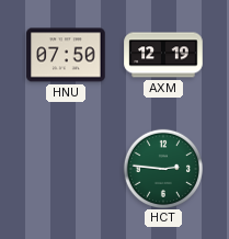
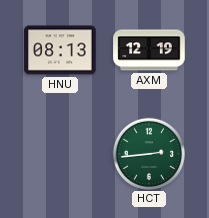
HNU: 07:50 -> 08:13 (60, 50)
HCT: 2:46 -> 2:44 (148, 153)
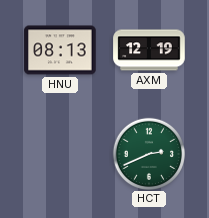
HCT: 2:44 -> 2:41 (148, 153)
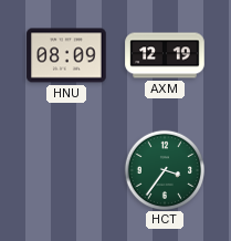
HNU: 08:13 -> 08:09 (66, 55)
HCT: 2:41 -> 3:36 (164, 169)
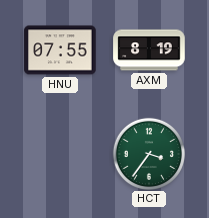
HNU: 08:09 -> 07:55 (60, 50)
AXM: 12:19 -> 8:19 (149, 50)
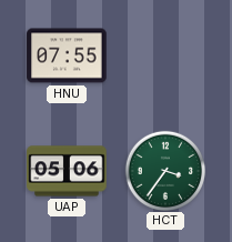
AXM: 8:19 -> none (149, 50)
UAP: none -> 05:06 (67, 171)
